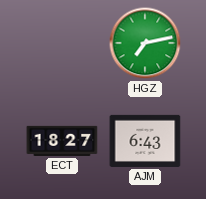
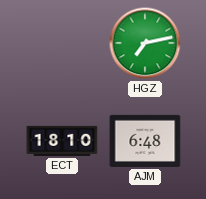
ECT: 18:27 -> 18:10 (62, 141)
AJM: 6:43 -> 6:48 (145, 141)
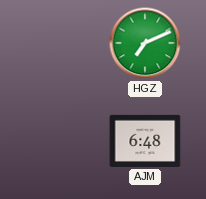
HGZ: 7:13 -> 7:11 (145, 43)
ECT: 18:10 -> none (62, 141)
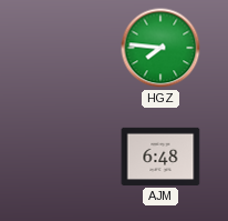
HGZ: 7:11 -> 7:46 (160, 48)
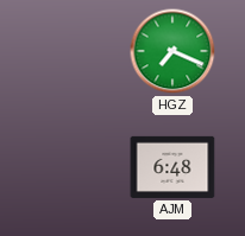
HGZ: 7:46 -> 7:19 (172, 51)
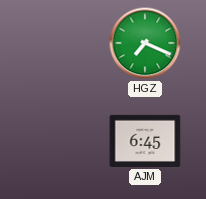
AJM: 6:48 -> 6:45 (145, 141)
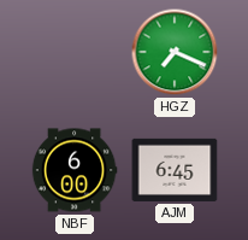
NBF: none -> 6:00 (75, 170)
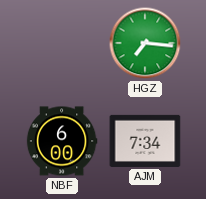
HGZ: 7:19 -> 7:16 (145, 43)
AJM: 6:45 -> 7:34 (145, 141)
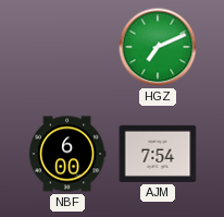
HGZ: 7:16 -> 7:11 (158, 47)
AJM: 7:34 -> 7:54 (158, 154)
